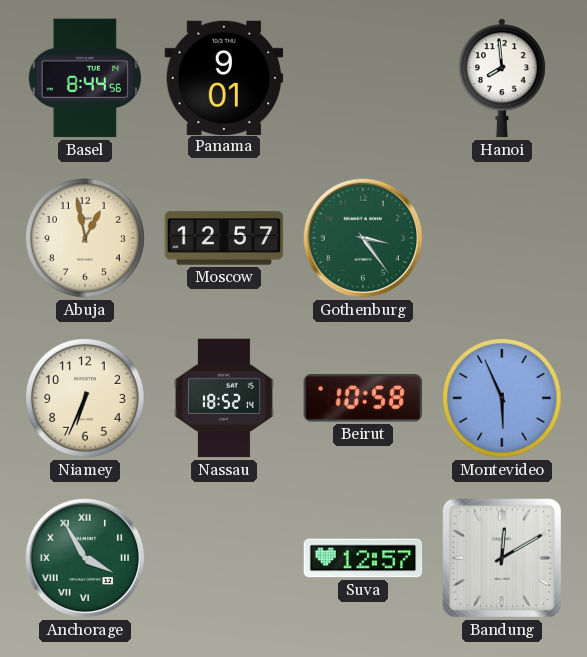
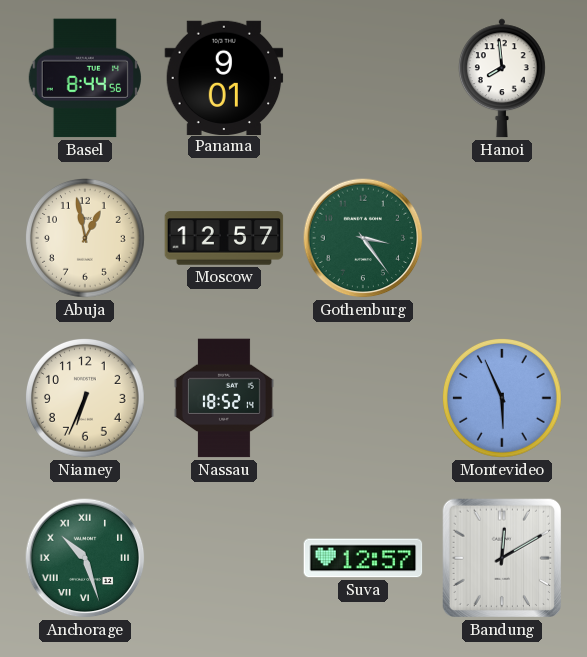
Beirut: 10:58 -> none (363, 398)
Anchorage: 3:55 -> 10:27 (85, 558)
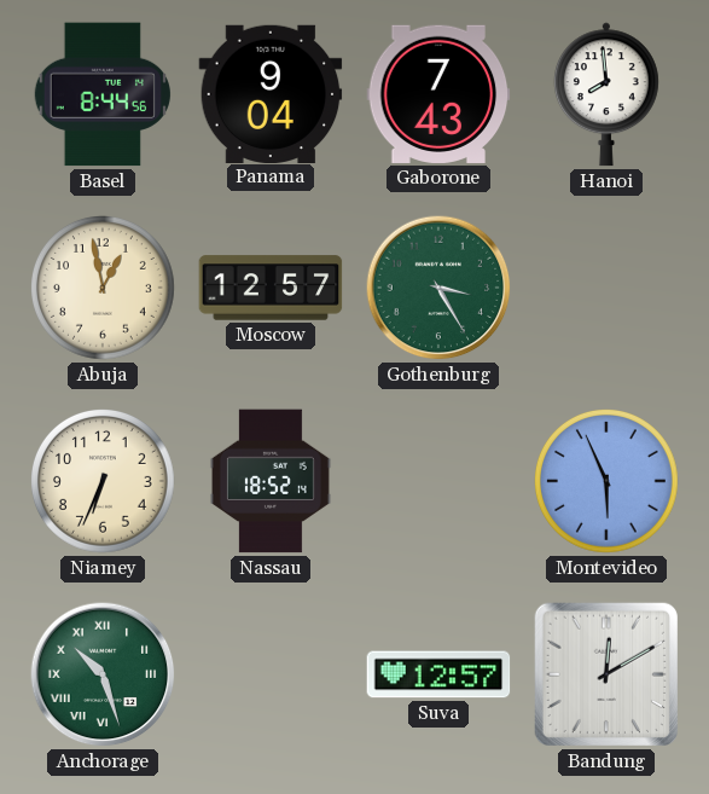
Panama: 9:01 -> 9:04 (271, 93)
Gaborone: none -> 7:43 (438, 94)
Gothenburg: 3:24 -> 3:25 (438, 288)
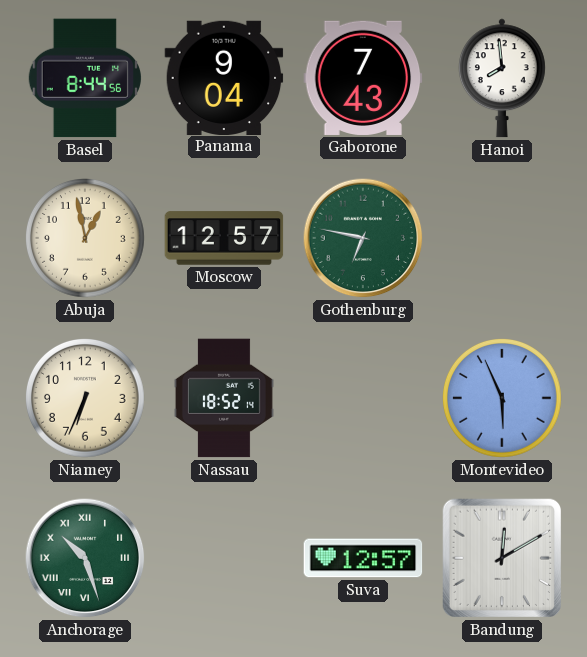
Gothenburg: 3:25 -> 6:47 (363, 238)
